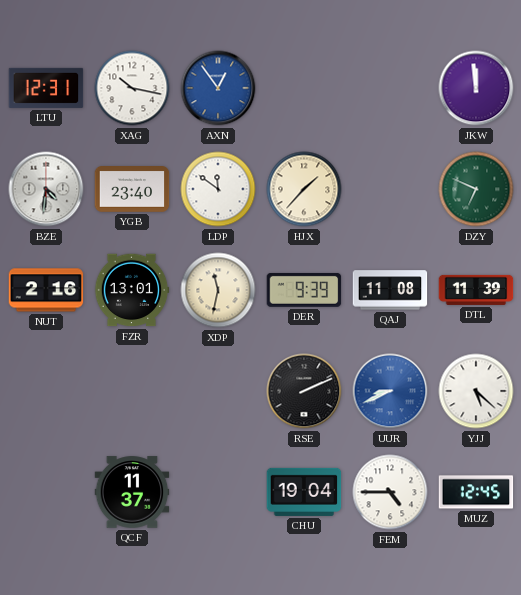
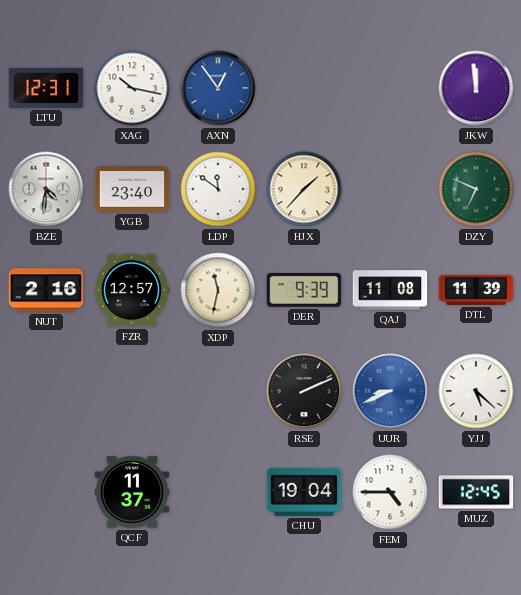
FZR: 13:01 -> 12:57 (132, 290)
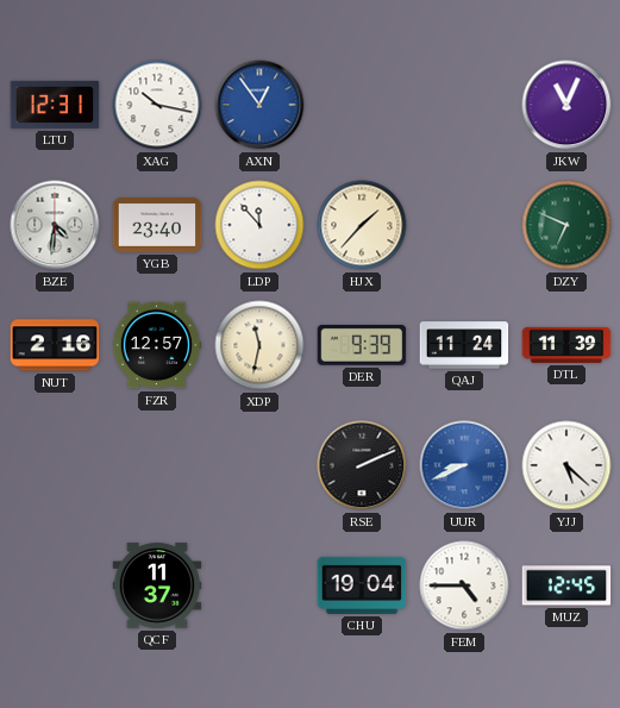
JKW: 11:59 -> 11:04 (566, 105)
LDP: 11:51 -> 11:53 (259, 225)
QAJ: 11:08 -> 11:24 (464, 345)
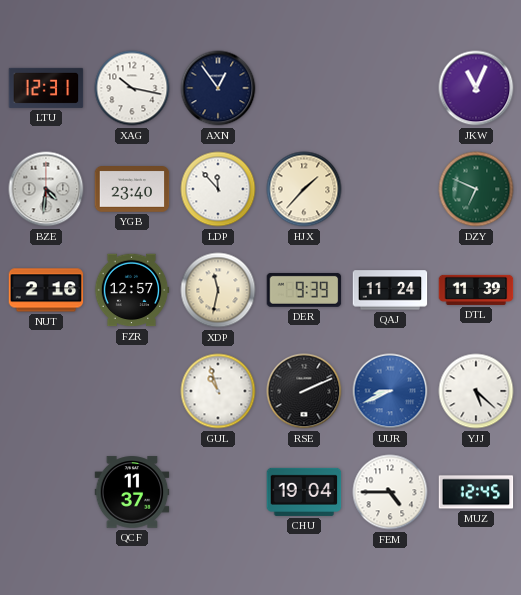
AXN dial: blue -> navy (218, 88)
GUL: none -> 10:57 (218, 391)
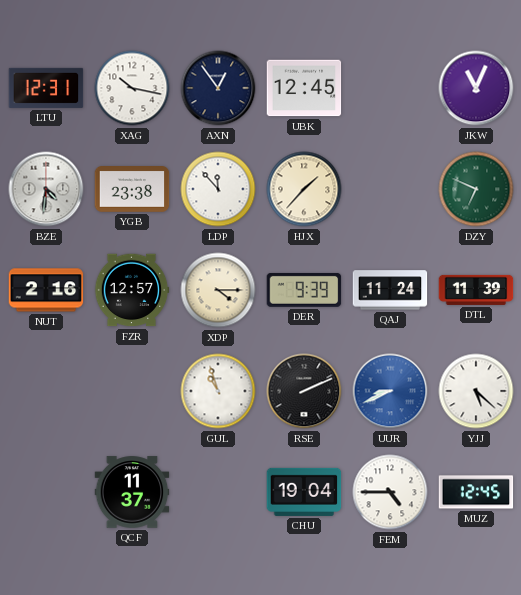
UBK: none -> 12:45 (304, 88)
YGB: 23:40 -> 23:38 (132, 190)
XDP: 11:32 -> 4:15 (218, 290)
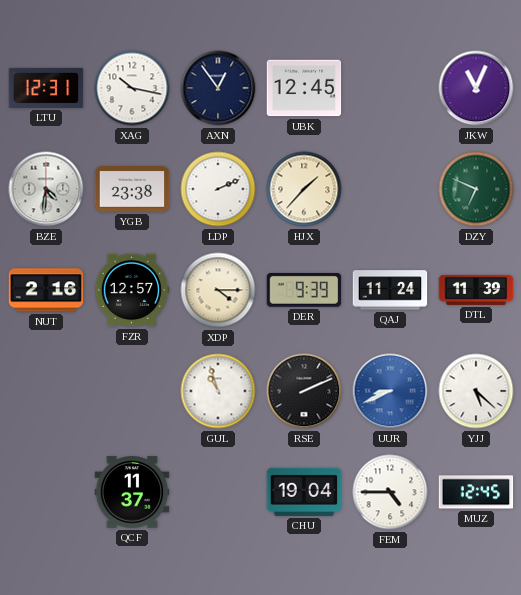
LDP: 11:53 -> 2:11 (218, 189)
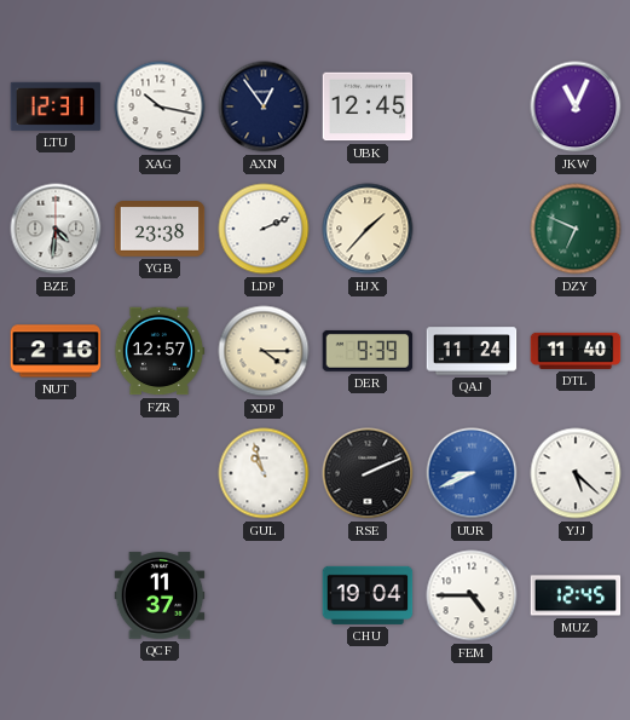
DTL: 11:39 -> 11:40 (576, 351)
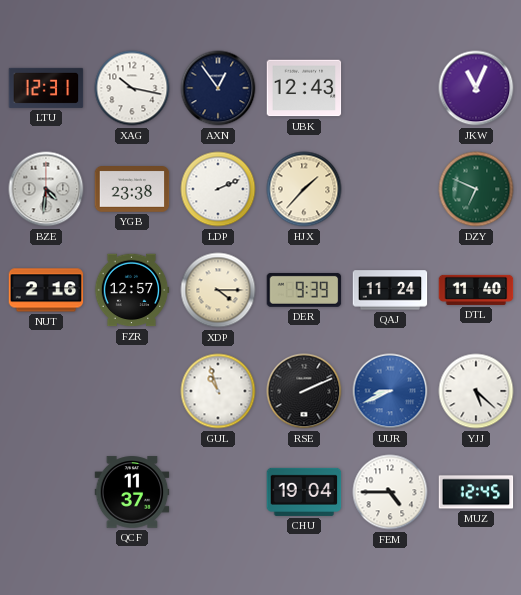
UBK: 12:45 -> 12:43 (304, 88)
